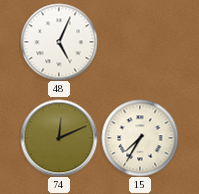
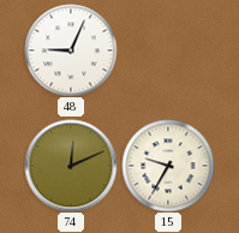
48: 5:04 -> 9:04 (71, 50)
15: 7:35 -> 9:35 (168, 166)
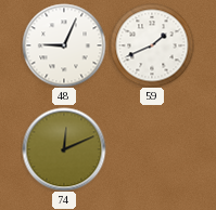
59: none -> 1:41 (152, 45)
15: 9:35 -> none (168, 166)
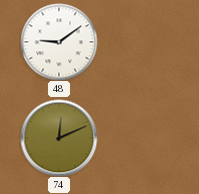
48: 9:04 -> 9:09 (59, 42)
59: 1:41 -> none (152, 45)
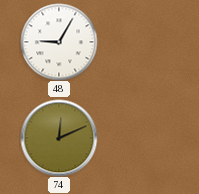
48: 9:09 -> 9:05 (59, 42)
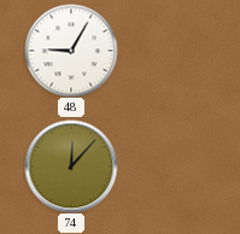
74: 12:11 -> 12:07 (71, 166)
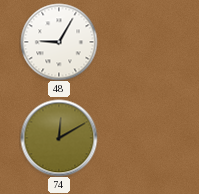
74: 12:07 -> 12:10 (59, 138)
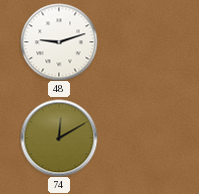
48: 9:05 -> 9:12 (59, 42)
